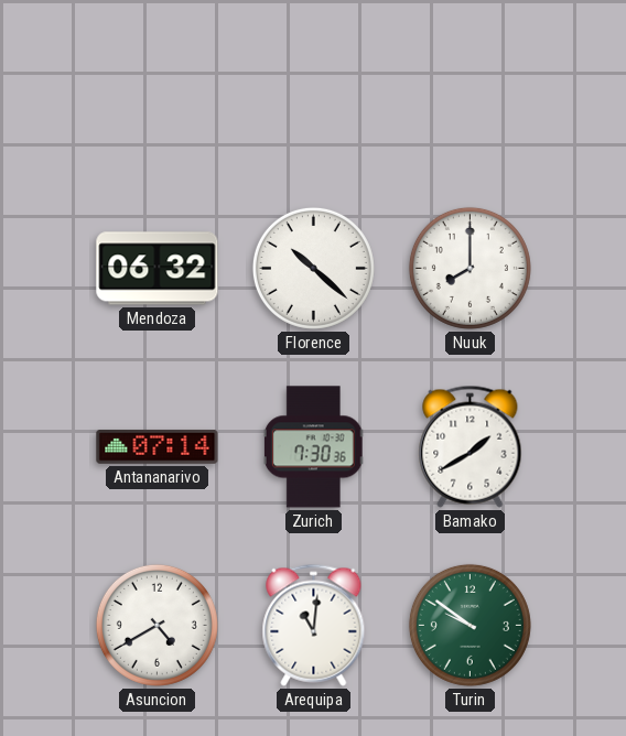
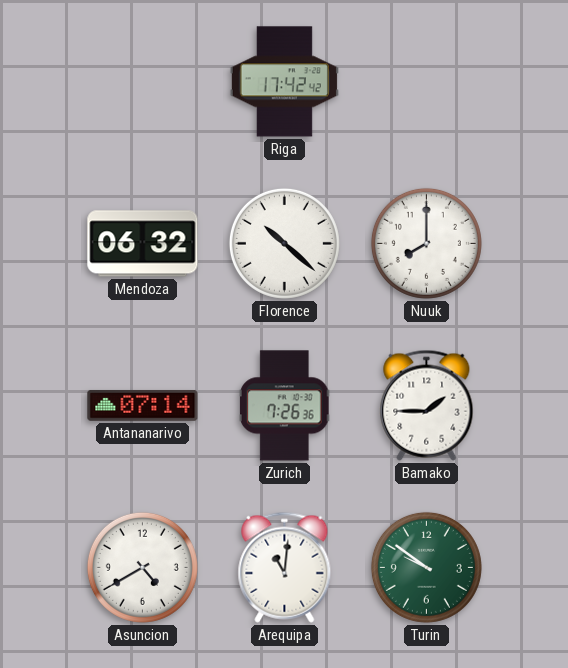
Riga: none -> 17:42 (284, 82)
Zurich: 7:30 -> 7:26 (284, 406)
Bamako: 1:40 -> 1:45 (427, 405)
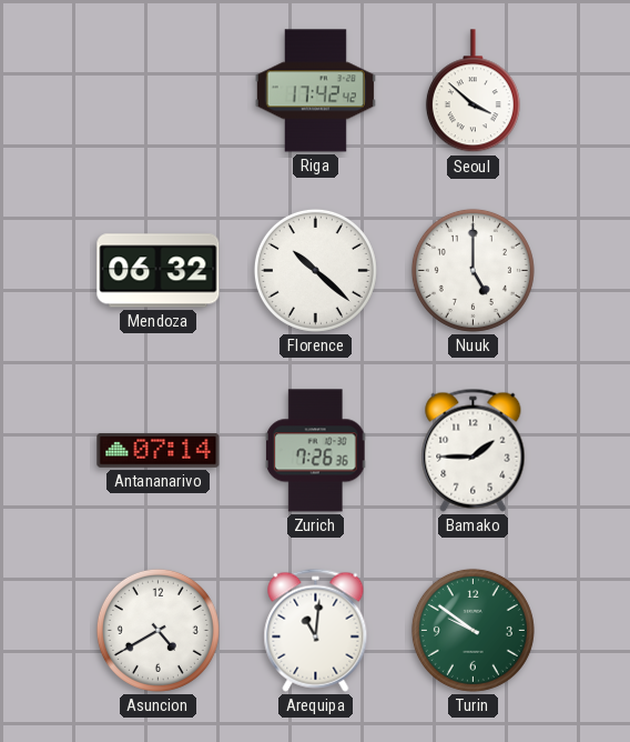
Seoul: none -> 3:52 (472, 91)
Nuuk: 8:00 -> 5:00 (472, 270)
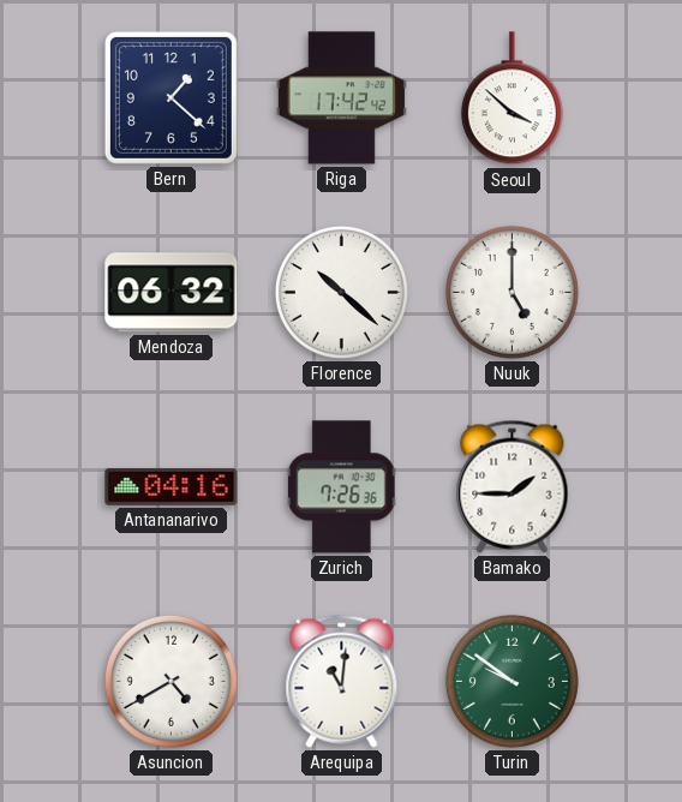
Bern: none -> 1:22 (170, 97)
Antananarivo: 07:14 -> 04:16 (172, 486)
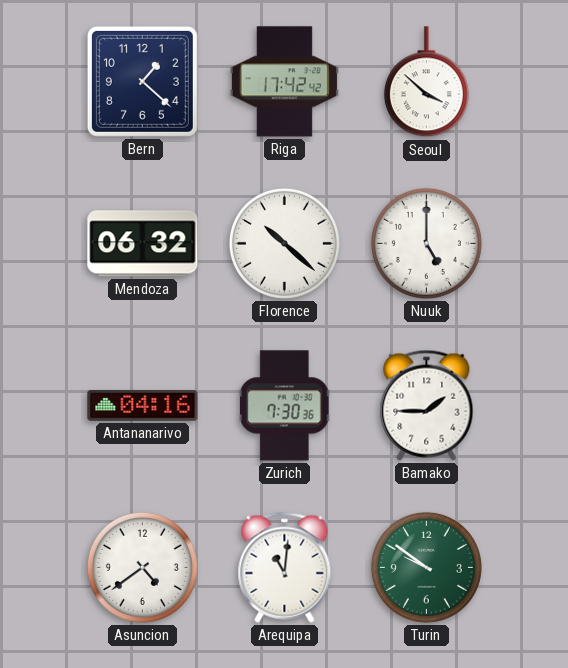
Zurich: 7:26 -> 7:30 (284, 406)
Asuncion: 4:40 -> 4:39 (142, 567)
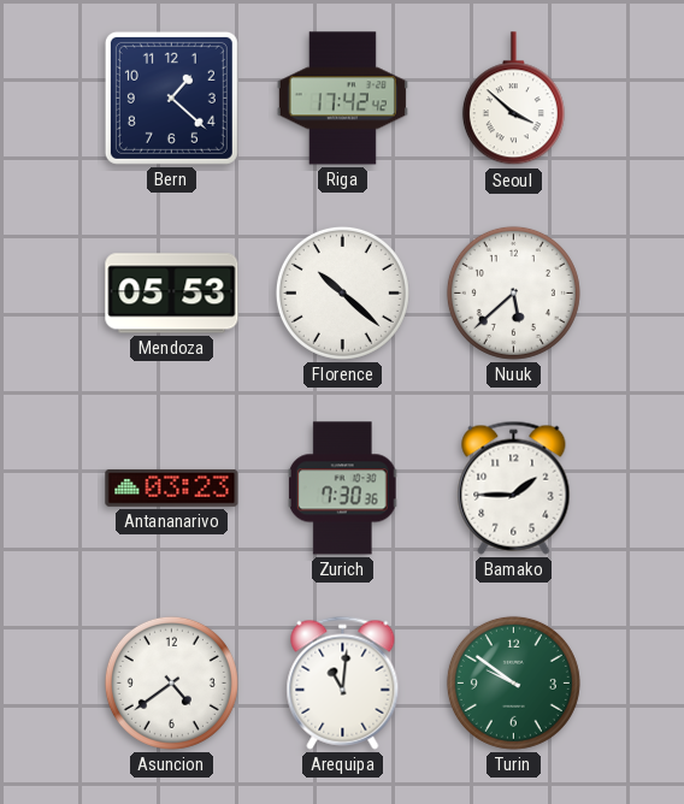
Mendoza: 06:32 -> 05:53 (172, 294)
Nuuk: 5:00 -> 5:38 (513, 292)
Antananarivo: 04:16 -> 03:23 (172, 487)
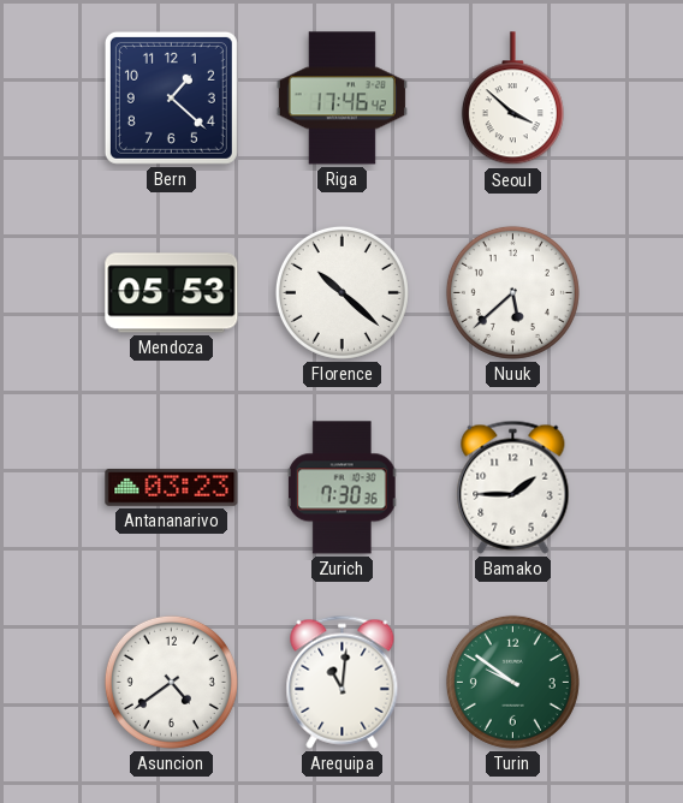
Riga: 17:42 -> 17:46 (341, 99)
